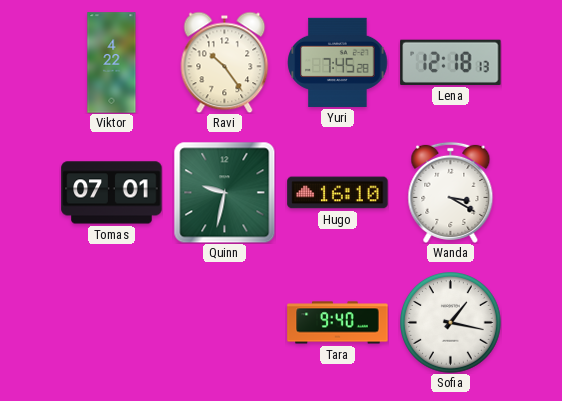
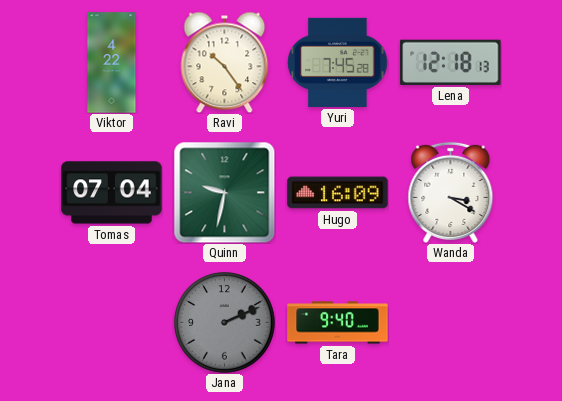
Tomas: 07:01 -> 07:04 (112, 193)
Hugo: 16:10 -> 16:09 (338, 193)
Jana: none -> 2:11 (225, 323)
Sofia: 1:17 -> none (451, 323)
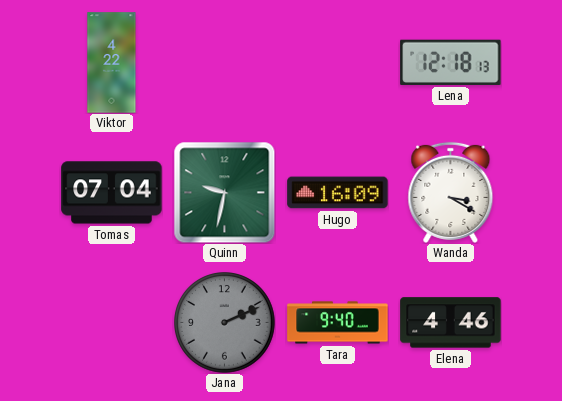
Ravi: 10:24 -> none (225, 62)
Yuri: 7:45 -> none (338, 62)
Elena: none -> 4:46 (451, 323)
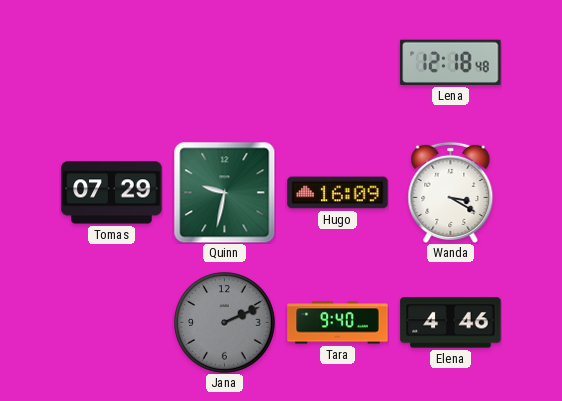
Viktor: 4:22 -> none (112, 63)
Lena: 12:18:13 -> 12:18:48 (451, 62)
Tomas: 07:04 -> 07:29 (112, 193)
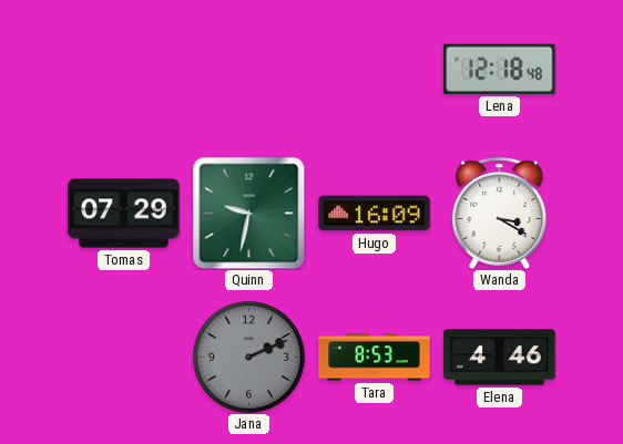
Tara: 9:40 -> 8:53 (375, 358)
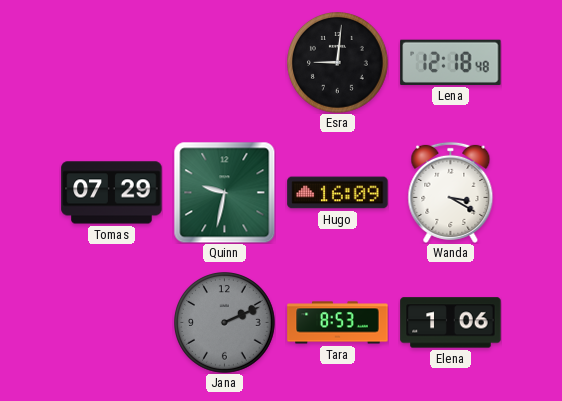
Esra: none -> 9:01 (338, 63)
Elena: 4:46 -> 1:06 (451, 323)
